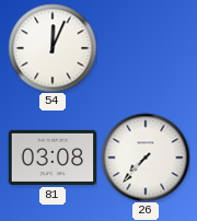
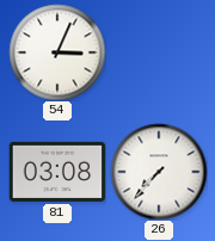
54: 12:04 -> 3:04 (57, 52)
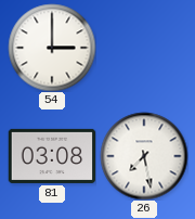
54: 3:04 -> 3:00 (52, 48)
26: 7:37 -> 7:28 (144, 156)
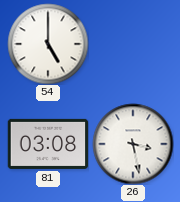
54: 3:00 -> 5:00 (48, 44)
26: 7:28 -> 3:28 (133, 144)
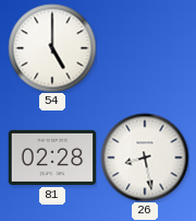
81: 03:08 -> 02:28 (52, 158)
26: 3:28 -> 8:28 (145, 158)
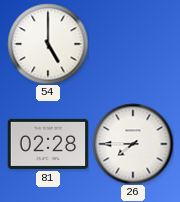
26: 8:28 -> 7:45 (133, 144)
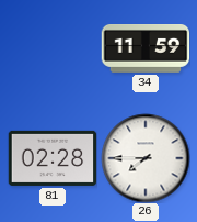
54: 5:00 -> none (48, 44)
34: none -> 11:59 (146, 49)
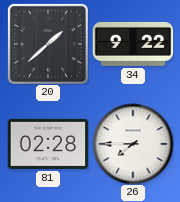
20: none -> 1:38 (48, 44)
34: 11:59 -> 9:22 (133, 45)
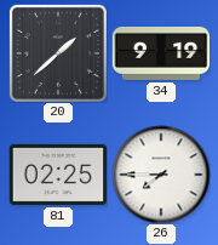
34: 9:22 -> 9:19 (161, 55)
81: 02:28 -> 02:25 (58, 175)
